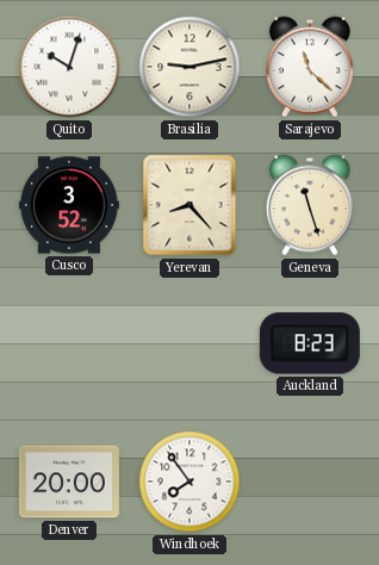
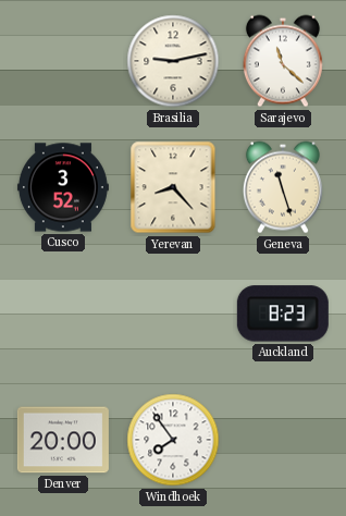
Quito: 10:03 -> none (69, 67)
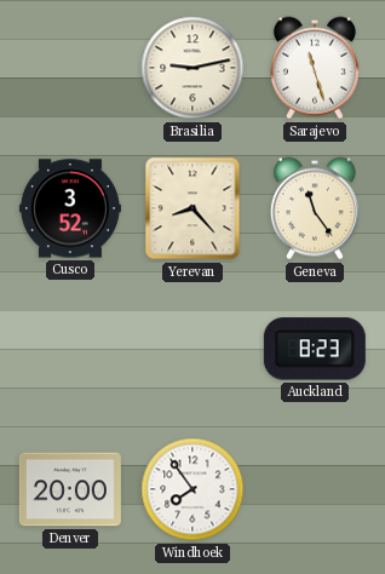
Sarajevo: 11:22 -> 11:27 (315, 68)
Geneva: 11:27 -> 11:24 (315, 208)
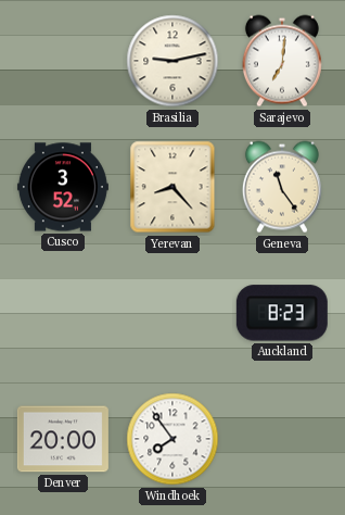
Sarajevo: 11:27 -> 7:01 (282, 61)
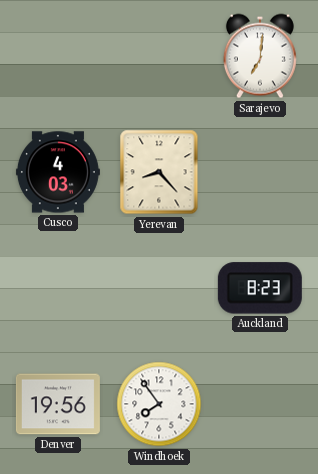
Brasilia: 9:13 -> none (173, 61)
Cusco: 3:52 -> 4:03 (58, 172)
Geneva: 11:24 -> none (282, 187)
Denver: 20:00 -> 19:56 (58, 404)
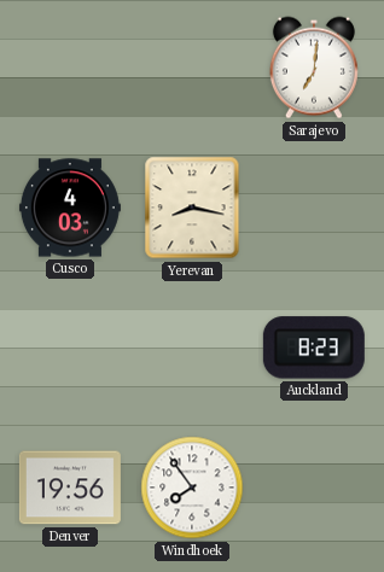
Yerevan: 8:23 -> 8:17 (192, 208)
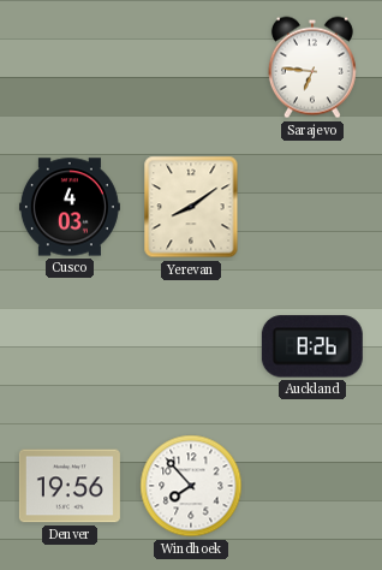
Sarajevo: 7:01 -> 6:46 (312, 67)
Yerevan: 8:17 -> 8:09 (191, 207)
Auckland: 8:23 -> 8:26 (312, 346)
Windhoek: 7:54 -> 7:53 (191, 486)
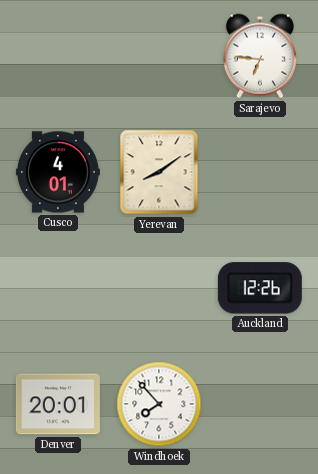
Cusco: 4:03 -> 4:01 (58, 172)
Auckland: 8:26 -> 12:26 (260, 288)
Denver: 19:56 -> 20:01 (58, 404)
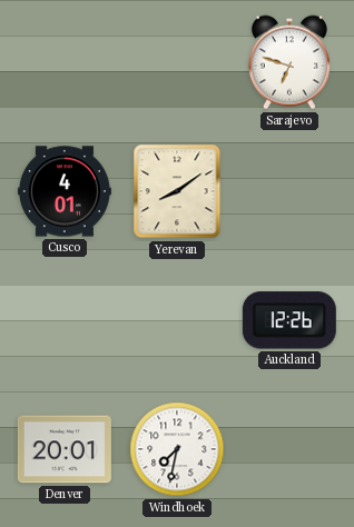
Sarajevo: 6:46 -> 6:48 (289, 62)
Windhoek: 7:53 -> 7:32 (177, 449)
